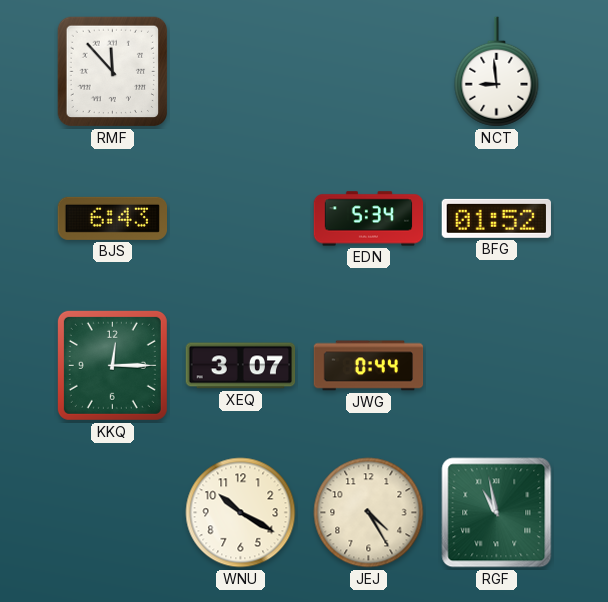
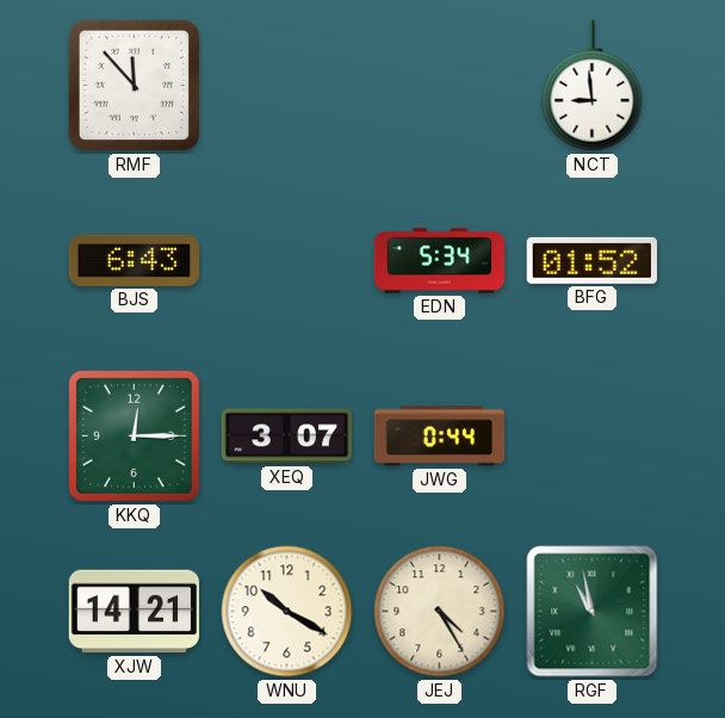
XJW: none -> 14:21 (135, 612)
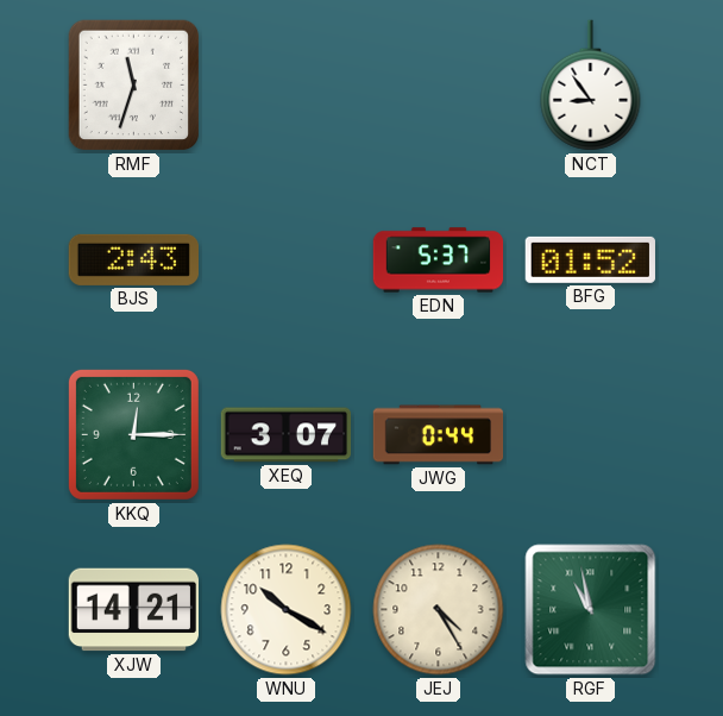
RMF: 11:53 -> 11:33 (134, 86)
NCT: 8:59 -> 8:54 (591, 86)
BJS: 6:43 -> 2:43 (133, 259)
EDN: 5:34 -> 5:37 (439, 260)
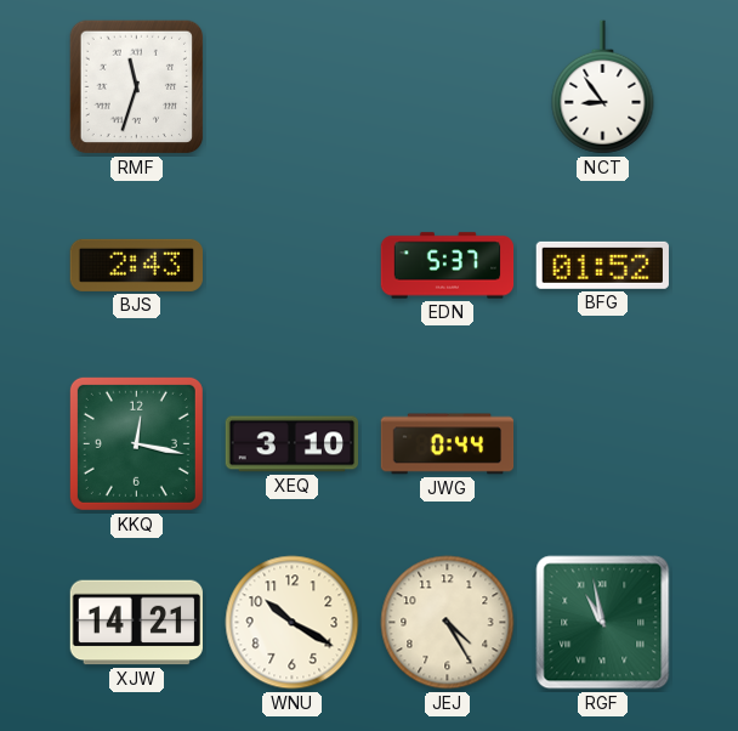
KKQ: 12:15 -> 12:17 (136, 443)
XEQ: 3:07 -> 3:10 (293, 444)
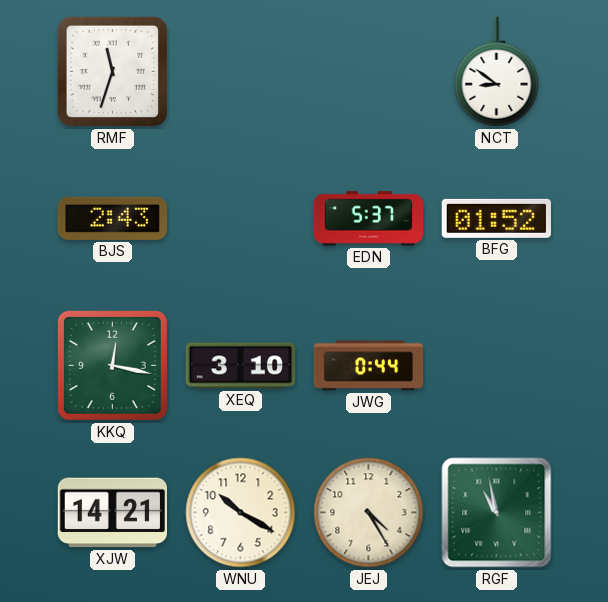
NCT: 8:54 -> 8:51 (497, 72)
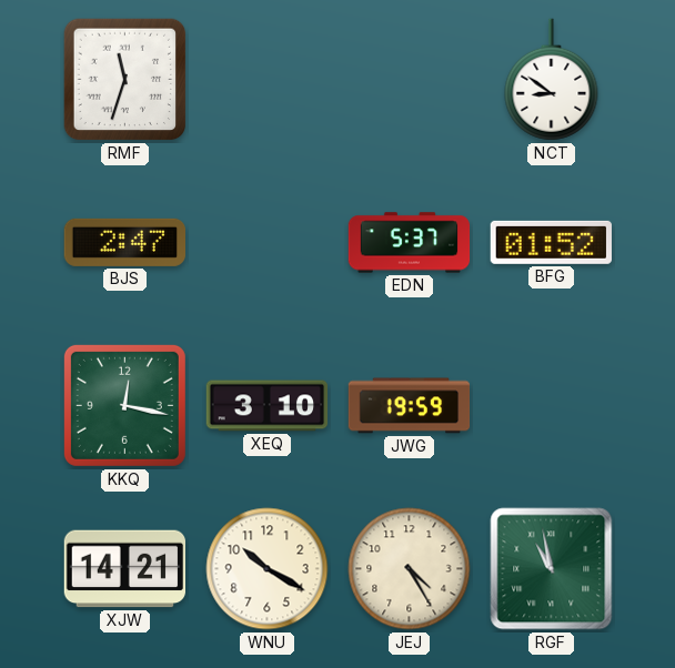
BJS: 2:43 -> 2:47 (124, 242)
JWG: 0:44 -> 19:59 (410, 406)
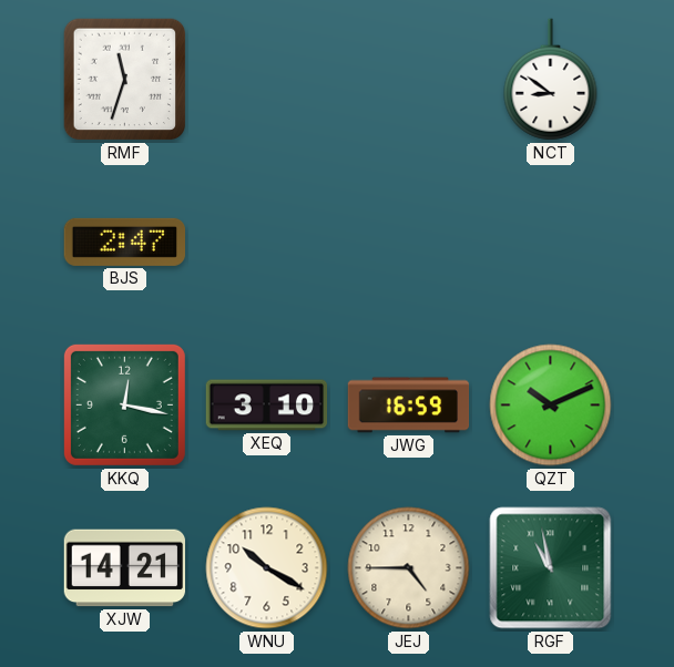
EDN: 5:37 -> none (410, 243)
BFG: 01:52 -> none (551, 242)
JWG: 19:59 -> 16:59 (409, 406)
QZT: none -> 10:11 (551, 406)
JEJ: 4:25 -> 4:45 (409, 568)
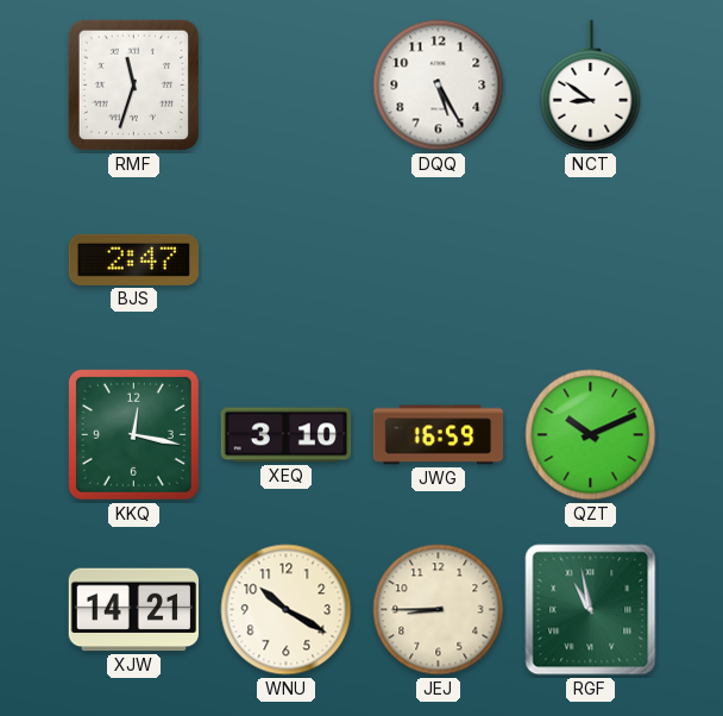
DQQ: none -> 5:25 (439, 86)
JEJ: 4:45 -> 8:45 (439, 610)
